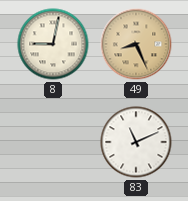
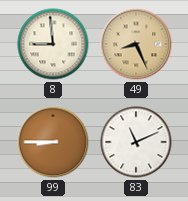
8: 9:02 -> 8:59 (53, 44)
99: none -> 8:45 (53, 142)
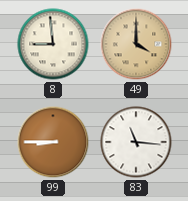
49: 8:26 -> 4:00 (136, 44)
83: 11:11 -> 11:16 (136, 142)
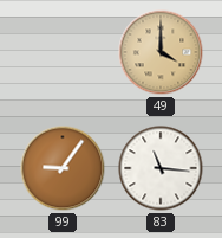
8: 8:59 -> none (53, 44)
99: 8:45 -> 9:06 (63, 168)
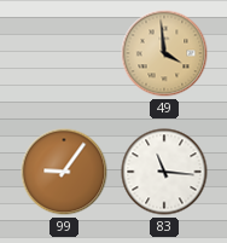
49: 4:00 -> 3:59 (164, 53)
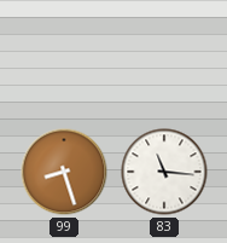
49: 3:59 -> none (164, 53)
99: 9:06 -> 8:27 (64, 172)
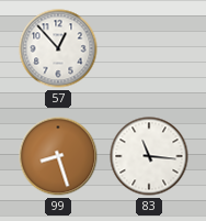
57: none -> 12:53 (58, 48)
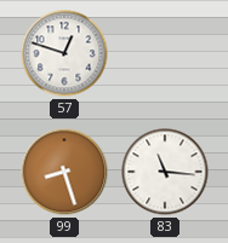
57: 12:53 -> 12:48 (64, 53)
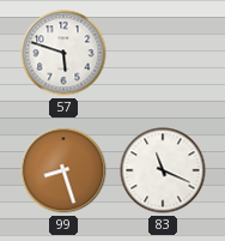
57: 12:48 -> 5:48 (63, 53)
83: 11:16 -> 11:19 (163, 170)
